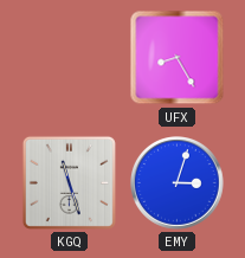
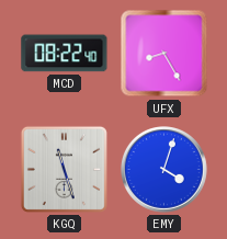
MCD: none -> 08:22 (65, 54)
EMY: 3:03 -> 4:03 (164, 170)
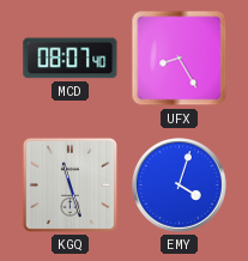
MCD: 08:22 -> 08:07 (71, 59)
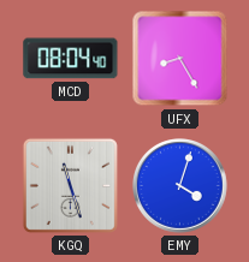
MCD: 08:07 -> 08:04 (71, 59)
